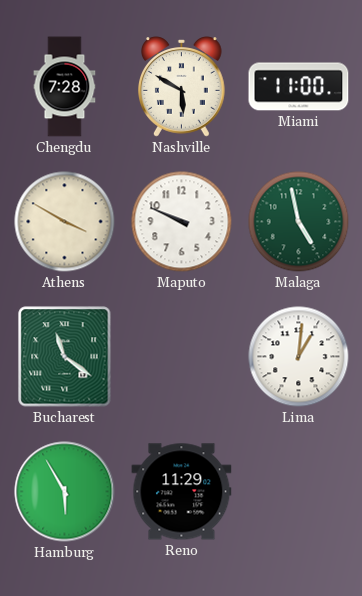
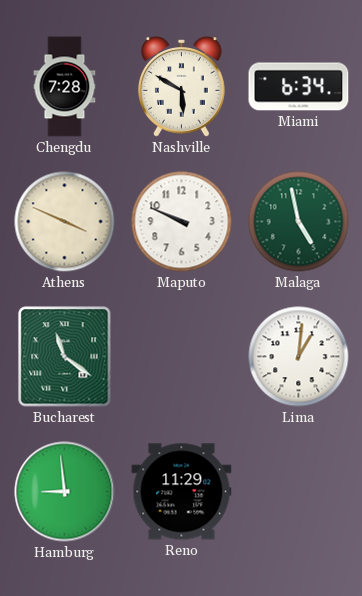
Miami: 11:00 -> 6:34 (299, 87)
Athens: 3:50 -> 3:49 (65, 222)
Hamburg: 5:55 -> 8:59 (65, 492)
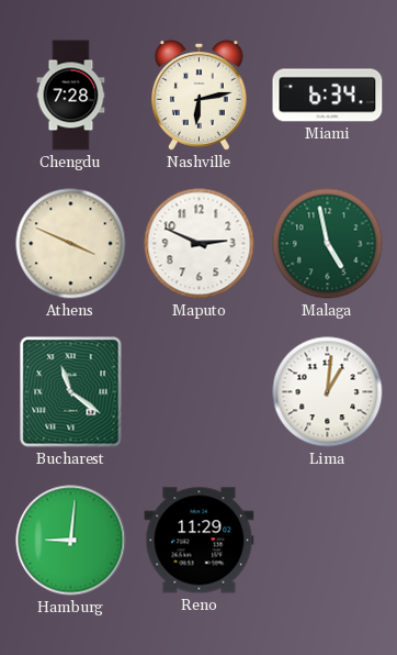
Nashville: 5:50 -> 6:13 (200, 96)
Maputo: 9:49 -> 2:49 (200, 244)
Hamburg: 8:59 -> 9:01 (71, 541)
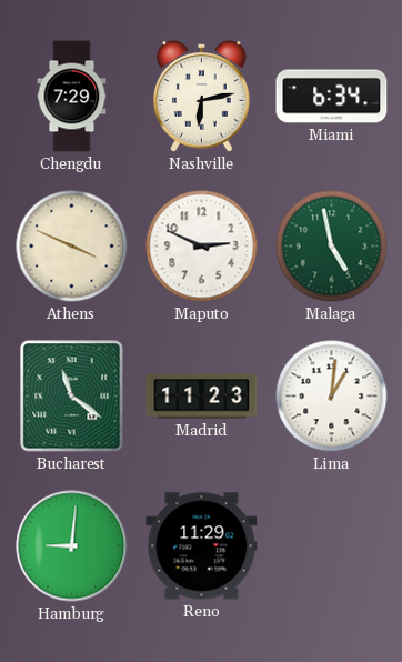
Chengdu: 7:28 -> 7:29 (72, 97)
Madrid: none -> 11:23 (202, 397)
